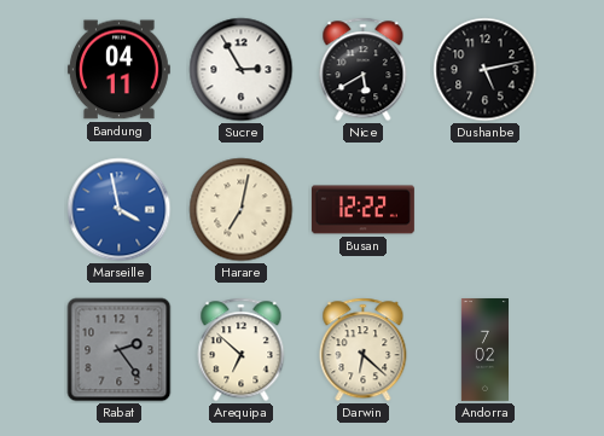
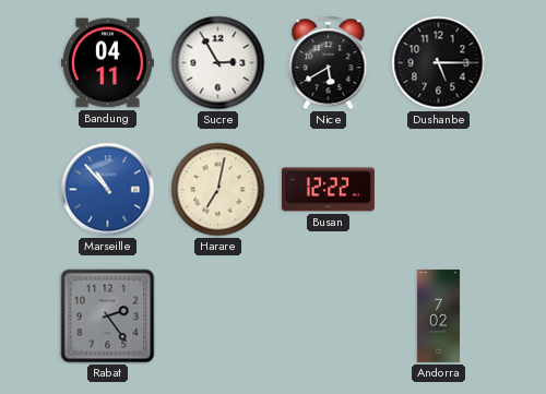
Dushanbe: 5:13 -> 5:15 (439, 63)
Marseille: 3:58 -> 10:53 (108, 190)
Arequipa: 6:52 -> none (242, 350)
Darwin: 6:22 -> none (364, 350)
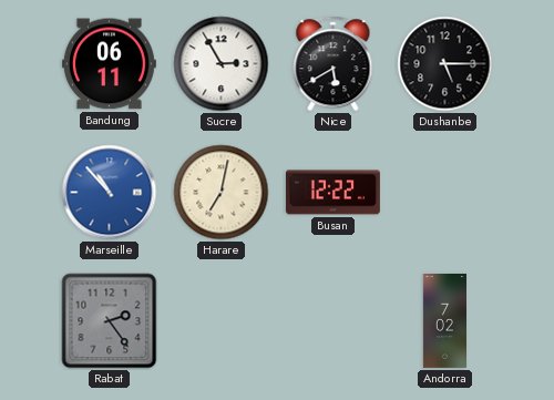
Bandung: 04:11 -> 06:11 (109, 64)
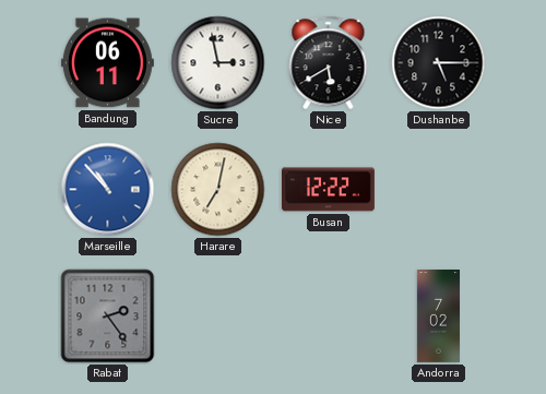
Sucre: 2:55 -> 2:58 (218, 63)
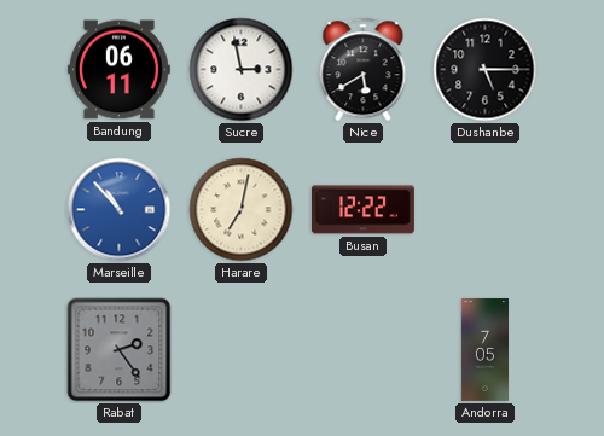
Andorra: 7:02 -> 7:05 (484, 350)
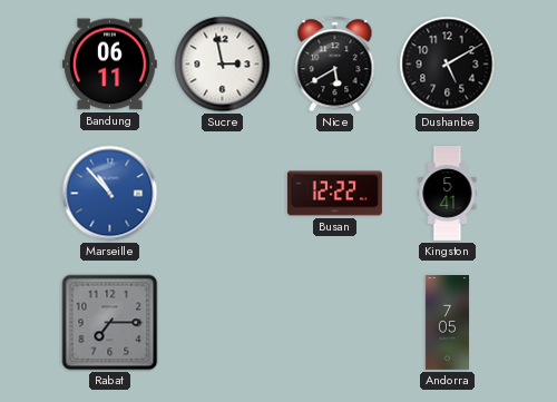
Dushanbe: 5:15 -> 5:10 (448, 65)
Harare: 7:02 -> none (242, 210)
Kingston: none -> 5:41 (448, 194)
Rabat: 2:24 -> 7:15 (110, 323)
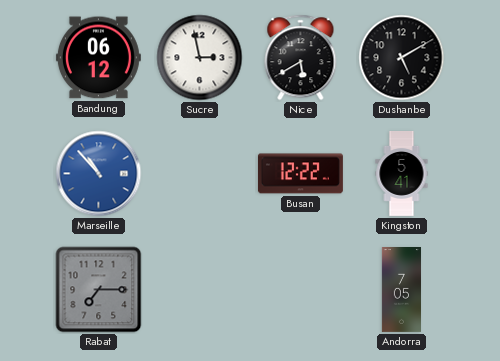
Bandung: 06:11 -> 06:12 (98, 58)
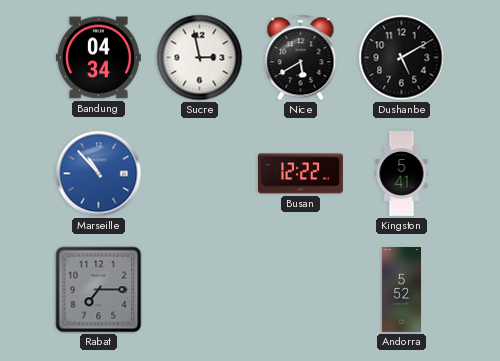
Bandung: 06:12 -> 04:34 (98, 58)
Andorra: 7:05 -> 5:52 (401, 290)
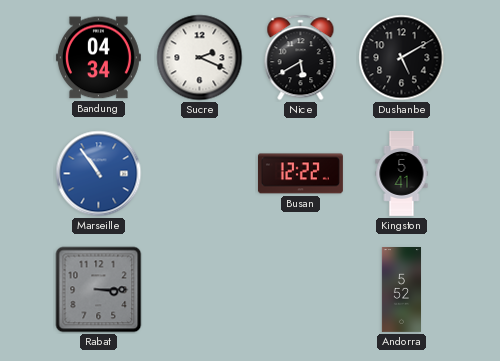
Sucre: 2:58 -> 2:19 (200, 58)
Marseille: 10:53 -> 10:54 (99, 174)
Rabat: 7:15 -> 3:15 (99, 290)
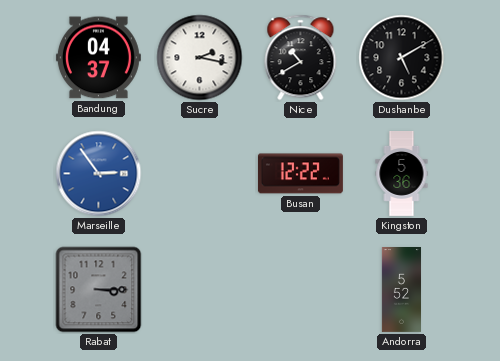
Bandung: 04:34 -> 04:37 (98, 58)
Sucre: 2:19 -> 2:17 (200, 58)
Nice: 5:40 -> 10:40 (301, 58)
Marseille: 10:54 -> 2:54 (99, 174)
Kingston: 5:41 -> 5:36 (402, 174)
